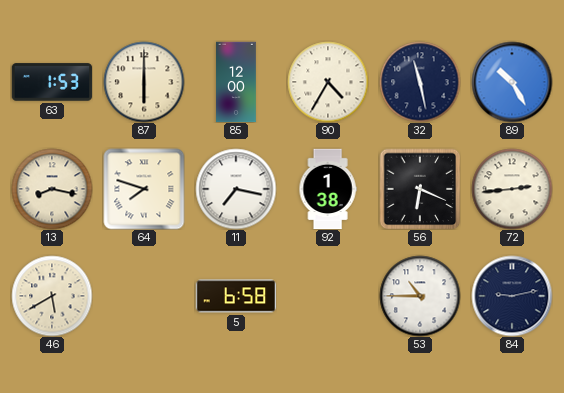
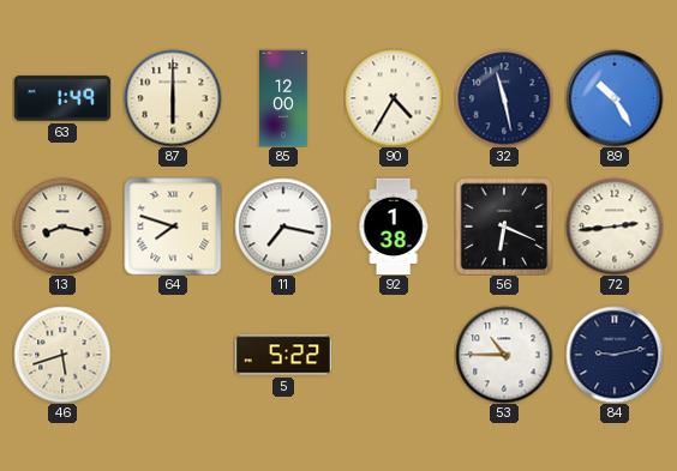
63: 1:53 -> 1:49 (62, 98)
46: 5:40 -> 5:42 (62, 355)
5: 6:58 -> 5:22 (283, 355)
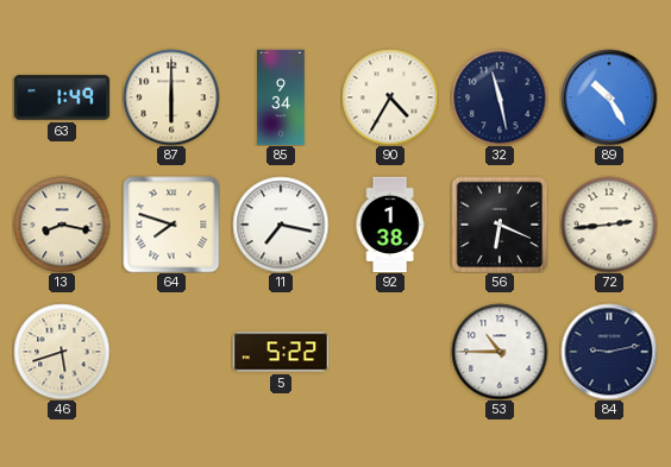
85: 12:00 -> 9:34 (281, 97)
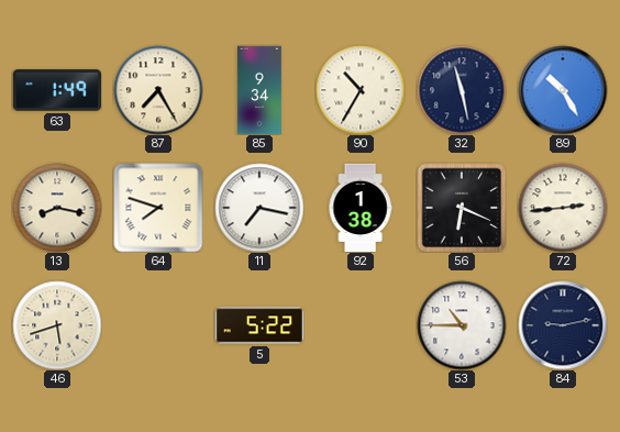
87: 6:00 -> 7:25 (158, 90)
90: 4:35 -> 10:35 (361, 90)
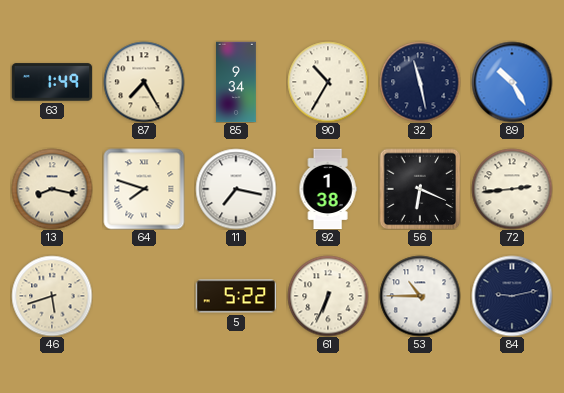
61: none -> 6:34 (328, 296)
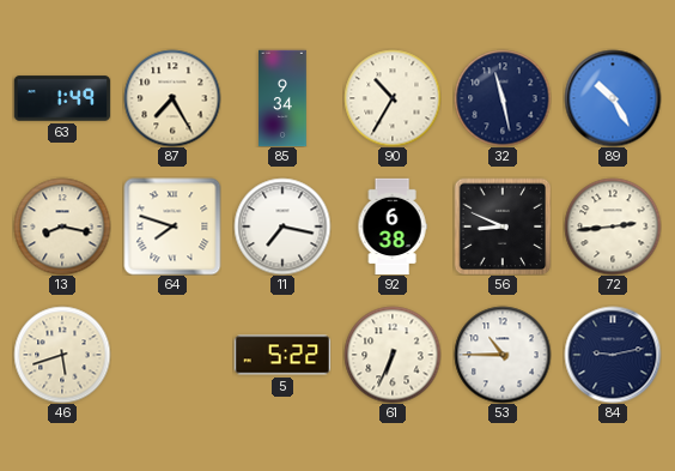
92: 1:38 -> 6:38 (393, 227)
56: 6:19 -> 8:49 (503, 227)
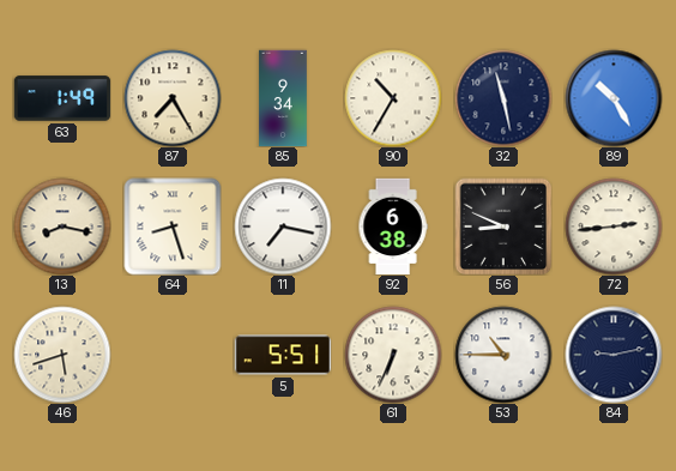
64: 7:48 -> 8:27 (173, 227)
5: 5:22 -> 5:51 (283, 355)
